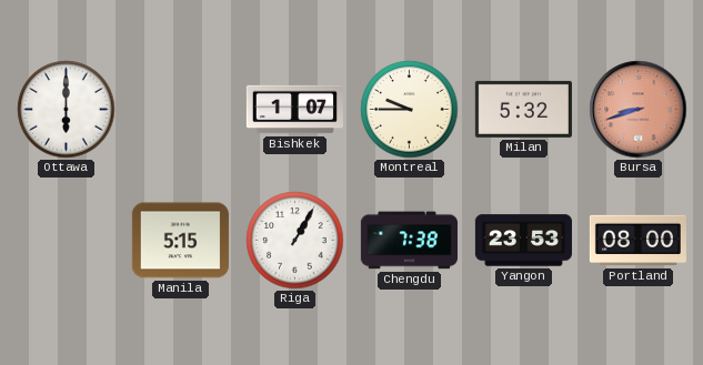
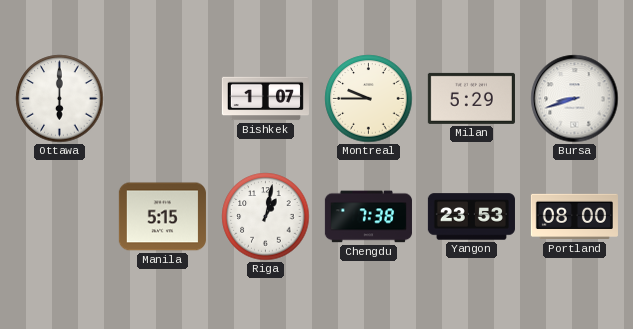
Milan: 5:32 -> 5:29 (471, 98)
Bursa dial: salmon -> white (575, 99)
Riga: 1:05 -> 1:02 (266, 217)
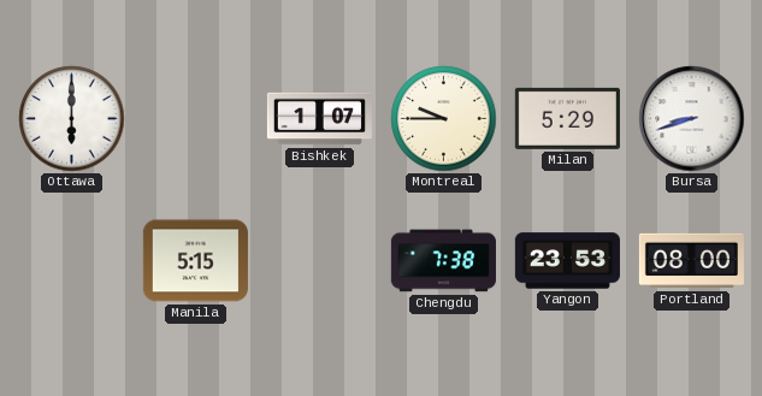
Riga: 1:02 -> none (266, 217)
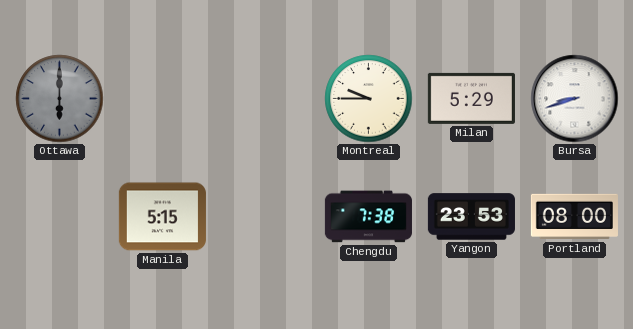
Ottawa dial: white -> grey (60, 99)
Bishkek: 1:07 -> none (319, 119)
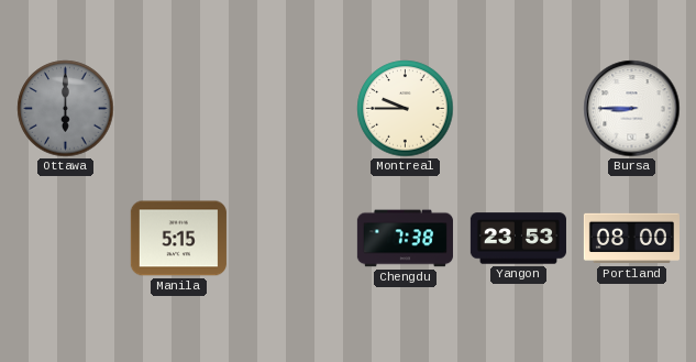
Milan: 5:29 -> none (471, 98)
Bursa: 8:42 -> 8:45 (632, 109)
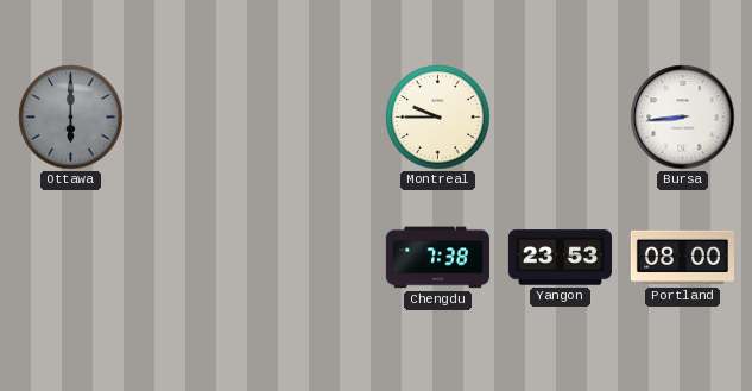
Bursa: 8:45 -> 8:44 (683, 118)
Manila: 5:15 -> none (178, 239)
